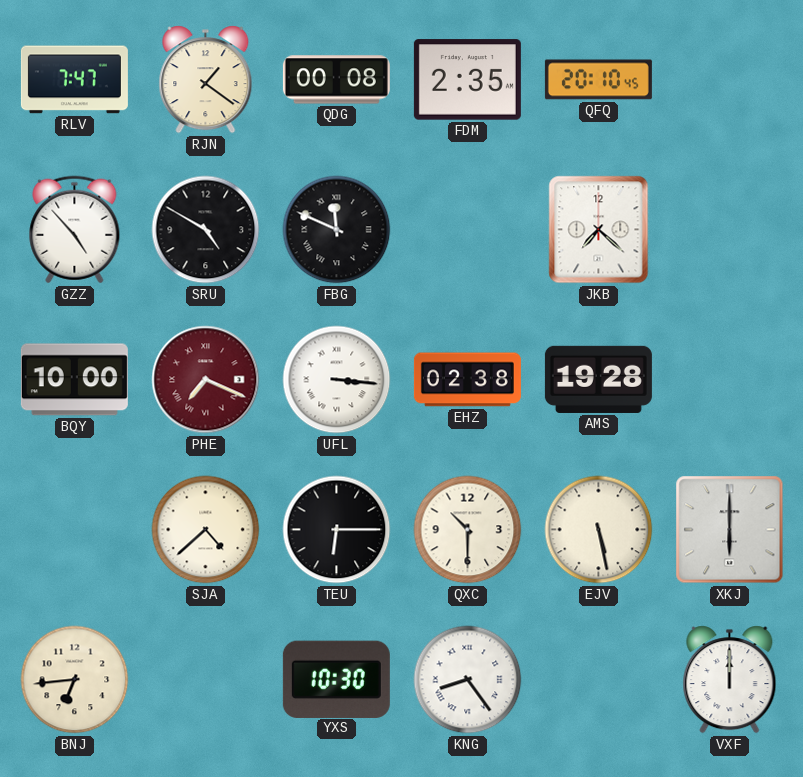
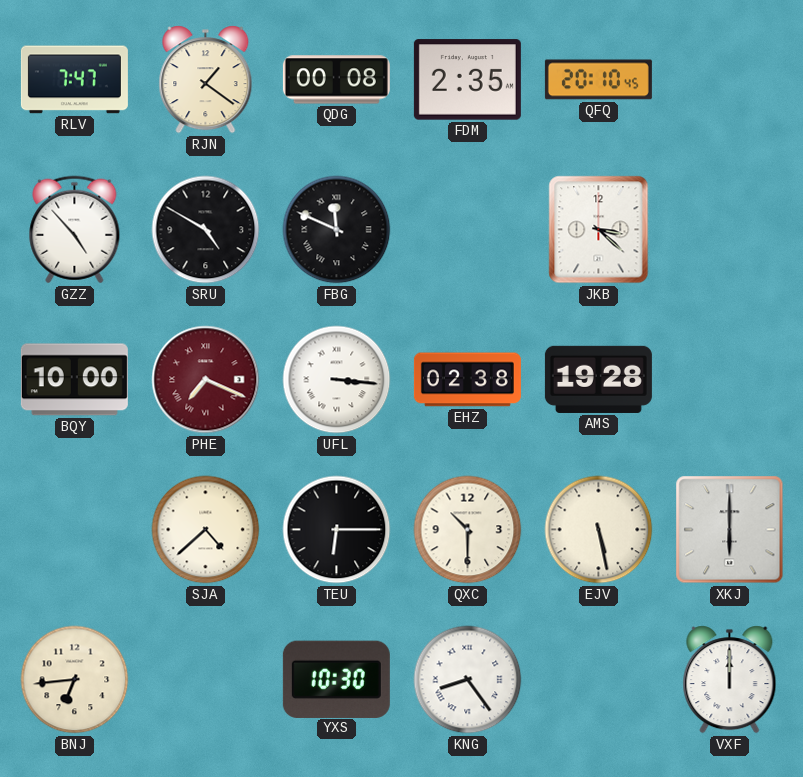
JKB: 7:22 -> 3:22 (599, 230)
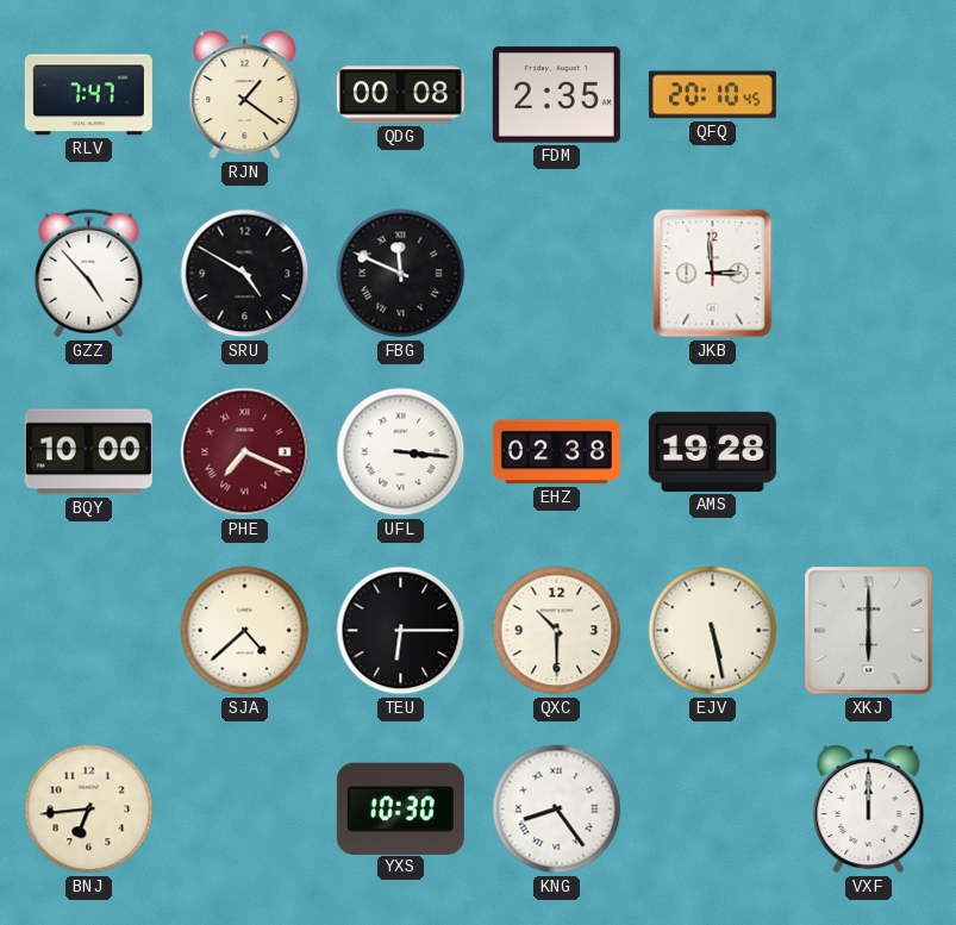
JKB: 3:22 -> 2:59 (713, 274)
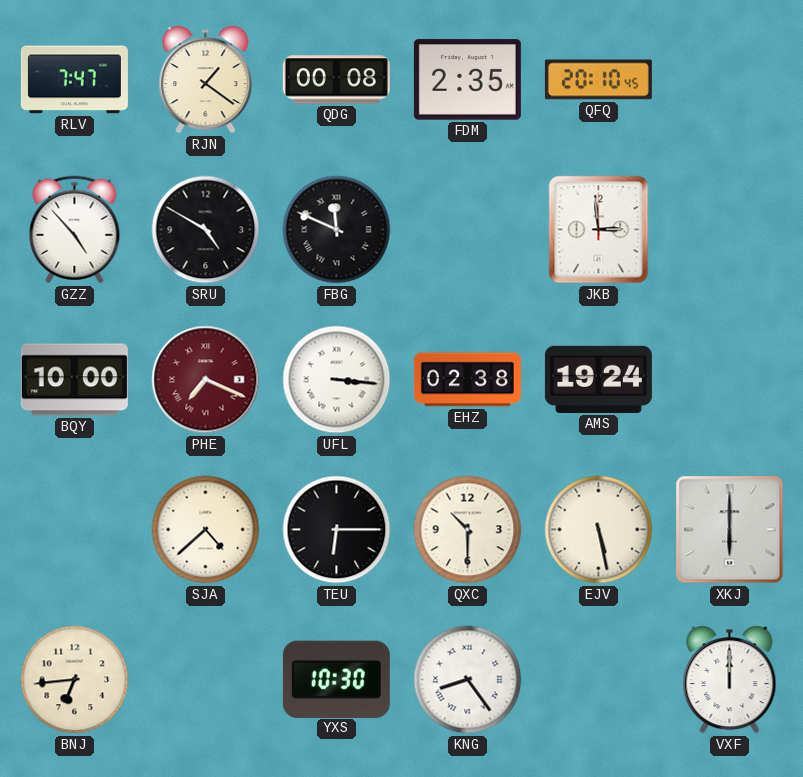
AMS: 19:28 -> 19:24 (598, 379)
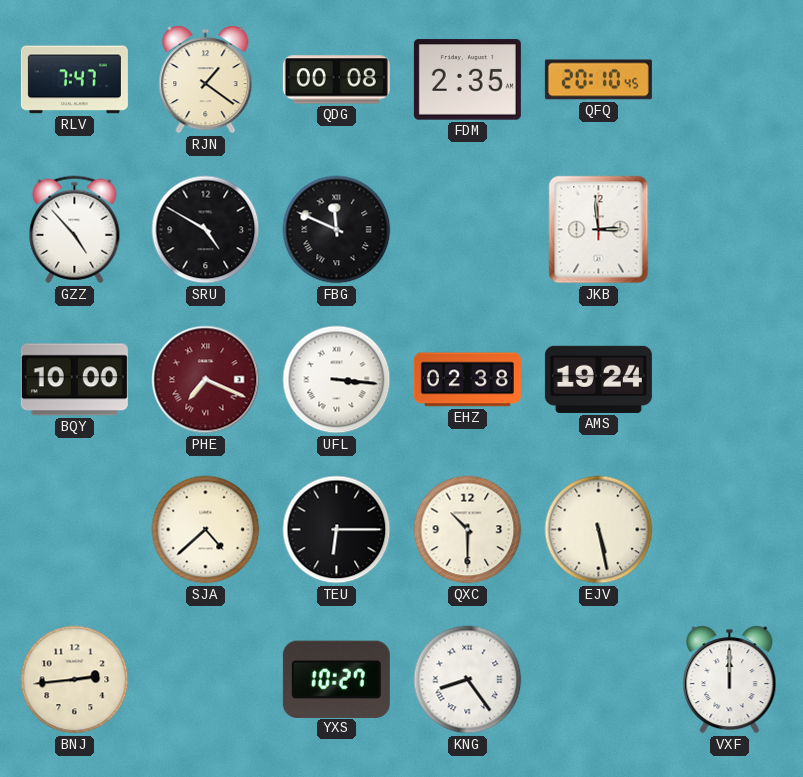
XKJ: 6:00 -> none (730, 530)
BNJ: 6:44 -> 2:44 (75, 680)
YXS: 10:30 -> 10:27 (336, 679)
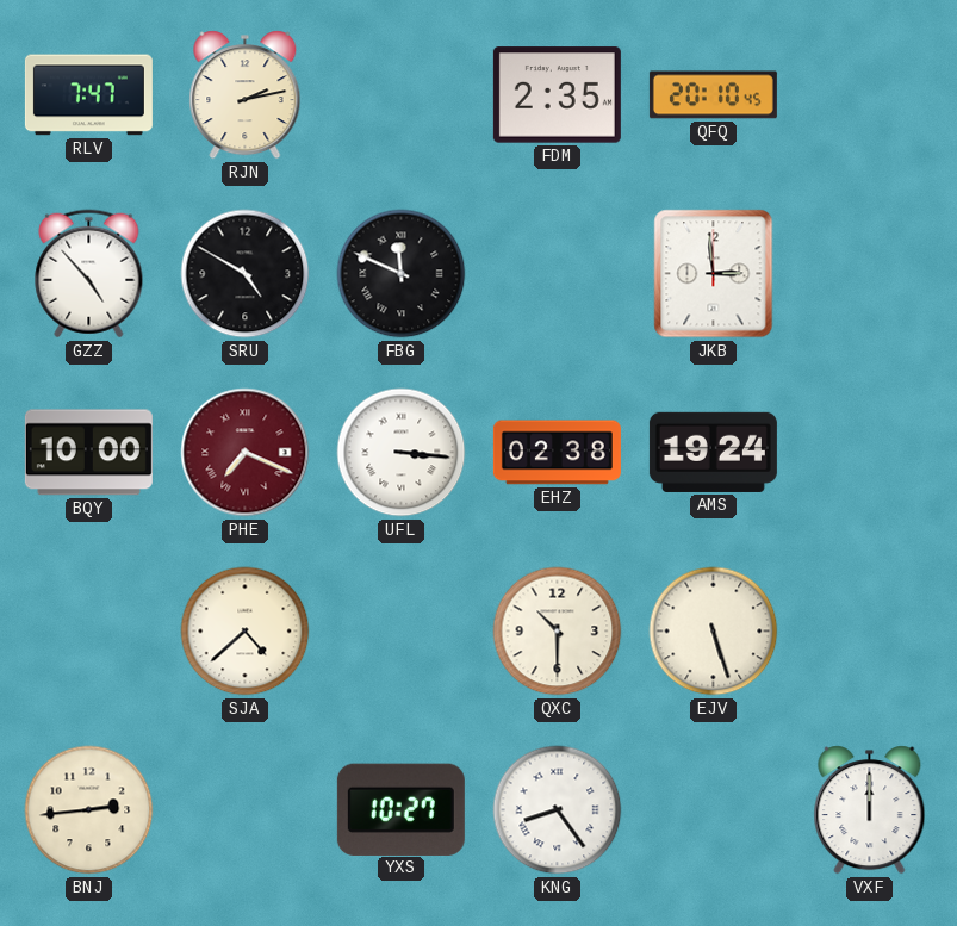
RJN: 1:21 -> 2:13 (246, 95)
QDG: 00:08 -> none (336, 80)
TEU: 6:15 -> none (337, 530)
EJV: 5:28 -> 5:27 (714, 632)
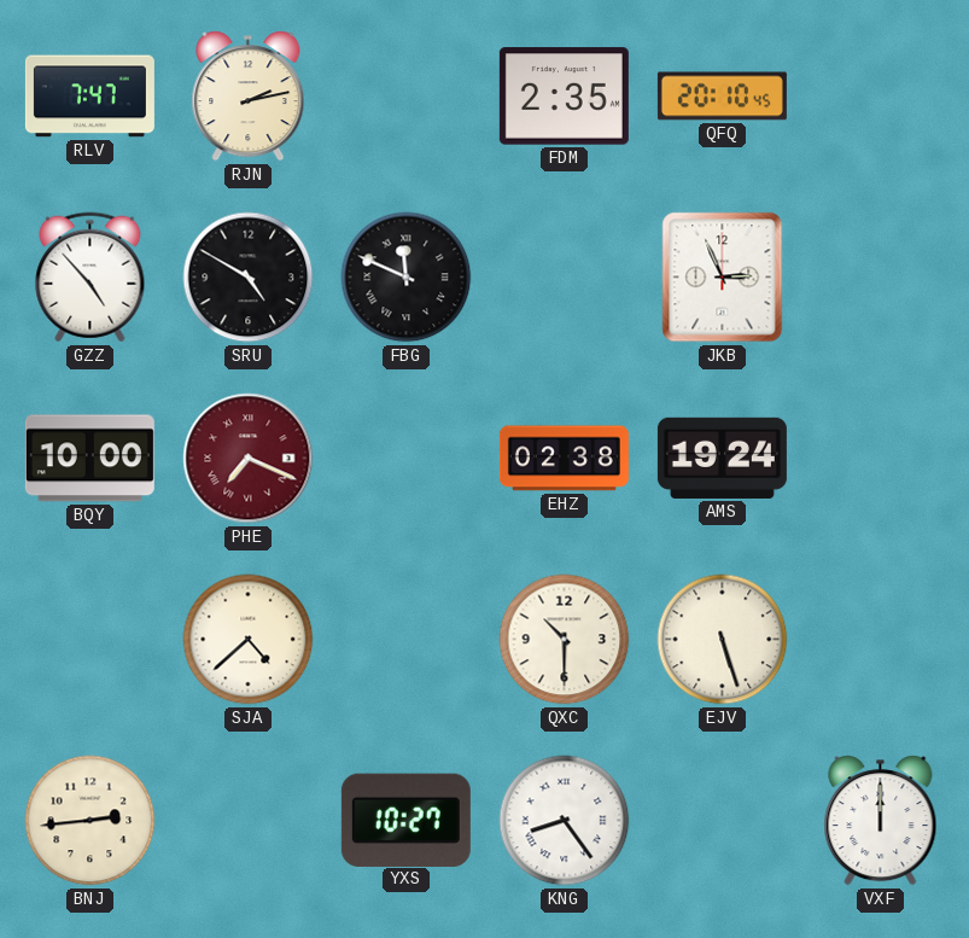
JKB: 2:59 -> 2:56 (723, 278)
UFL: 3:16 -> none (402, 453)
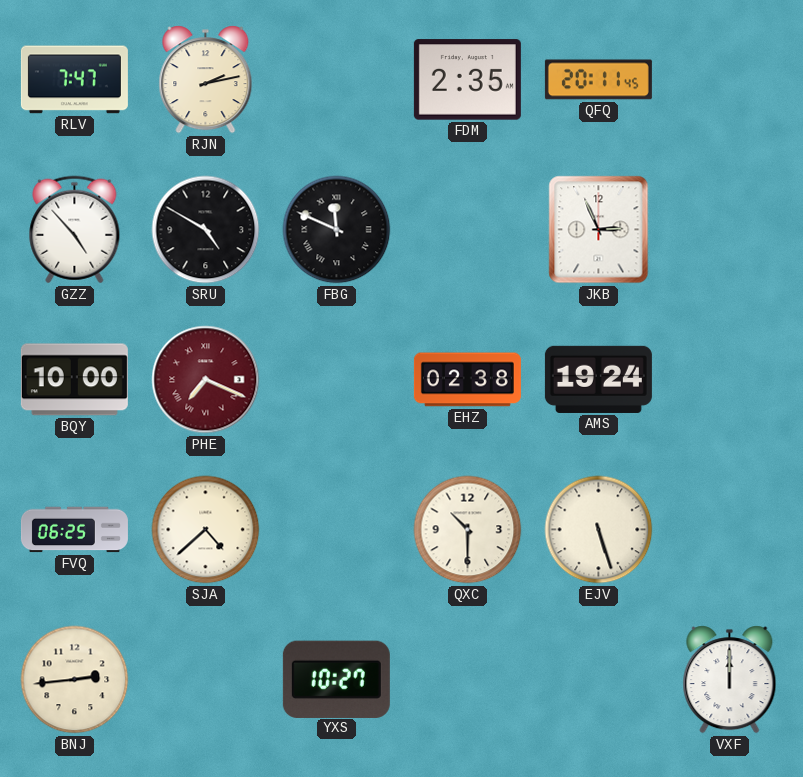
QFQ: 20:10 -> 20:11 (598, 80)
FVQ: none -> 06:25 (74, 530)
KNG: 8:24 -> none (565, 821)
